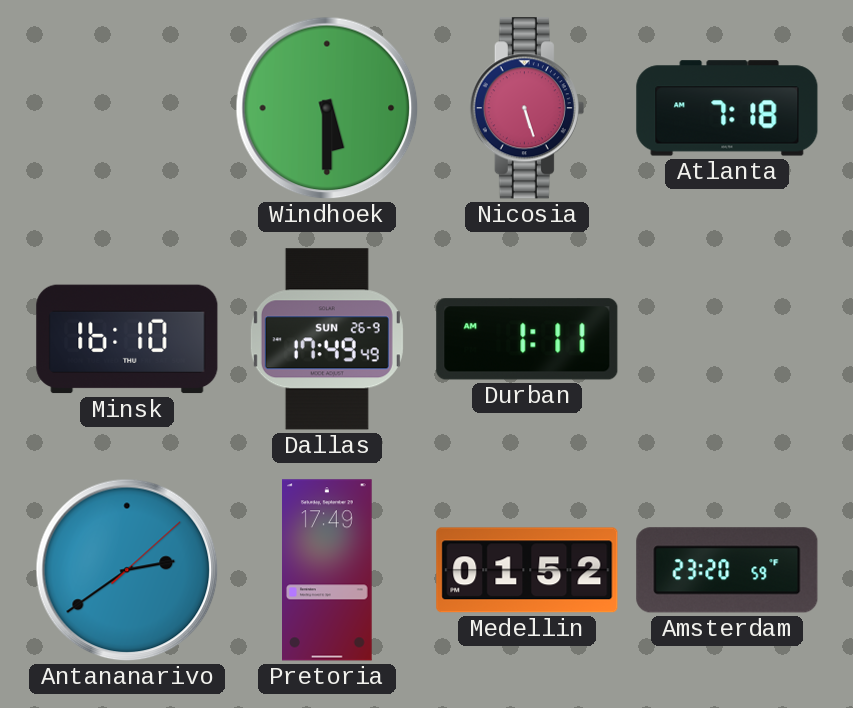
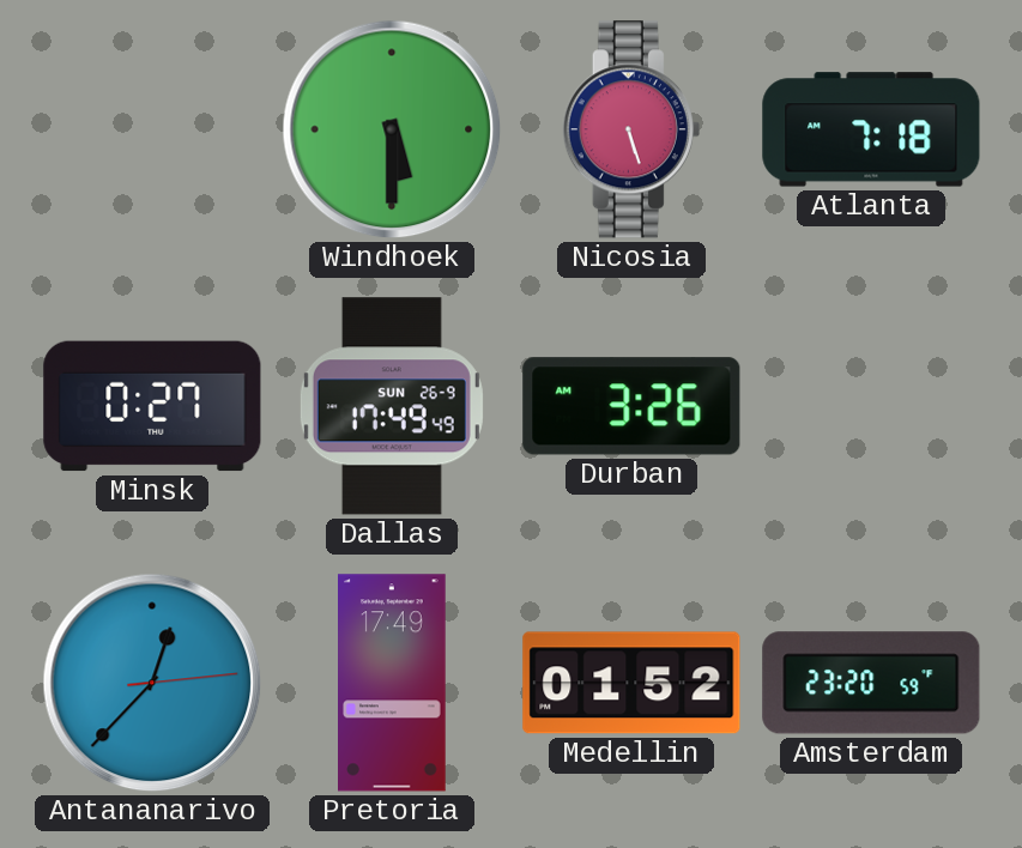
Minsk: 16:10 -> 0:27 (152, 406)
Durban: 1:11 -> 3:26 (631, 406)
Antananarivo: 2:39 -> 12:37 (152, 683)
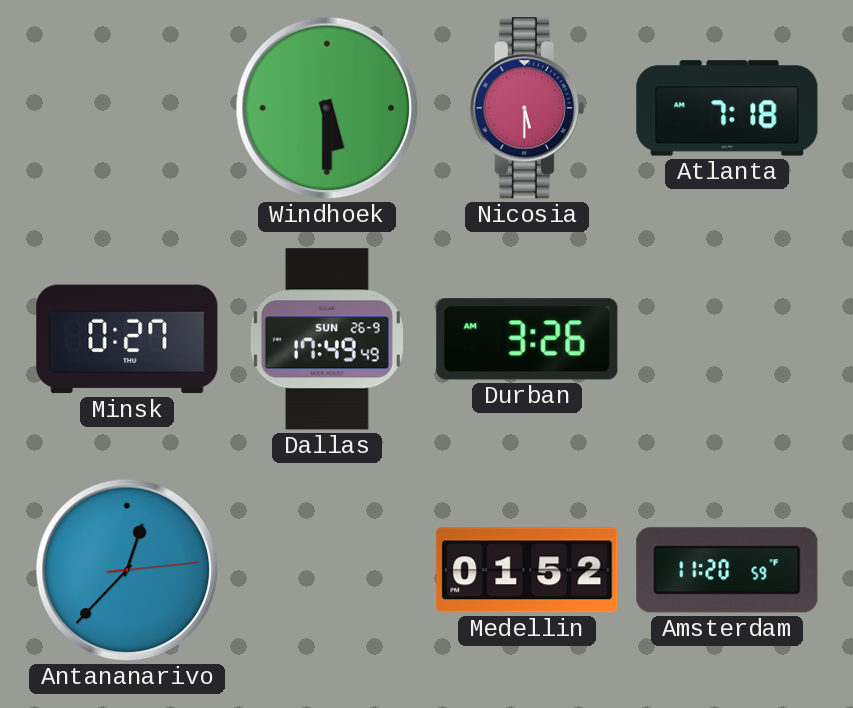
Nicosia: 5:27 -> 5:30 (527, 108)
Pretoria: 17:49 -> none (393, 683)
Amsterdam: 23:20 -> 11:20 (727, 570)
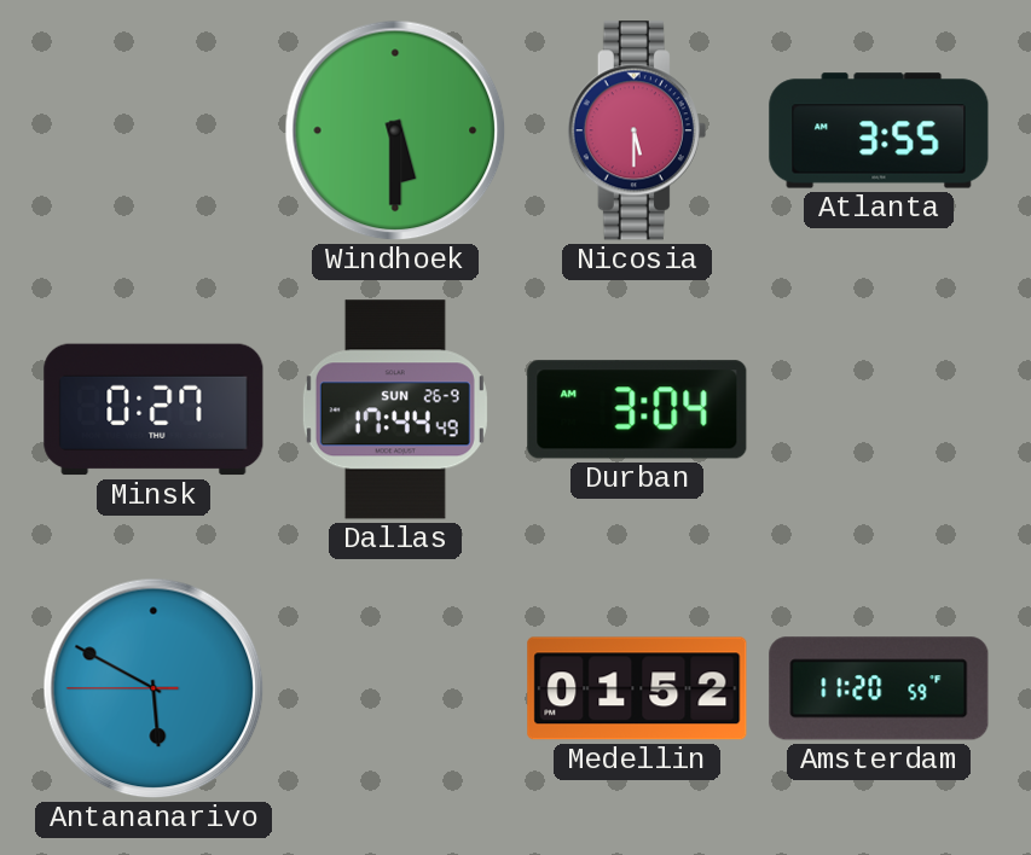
Atlanta: 7:18 -> 3:55 (879, 130)
Dallas: 17:49 -> 17:44 (395, 409)
Durban: 3:26 -> 3:04 (637, 409)
Antananarivo: 12:37 -> 5:49 (154, 688)
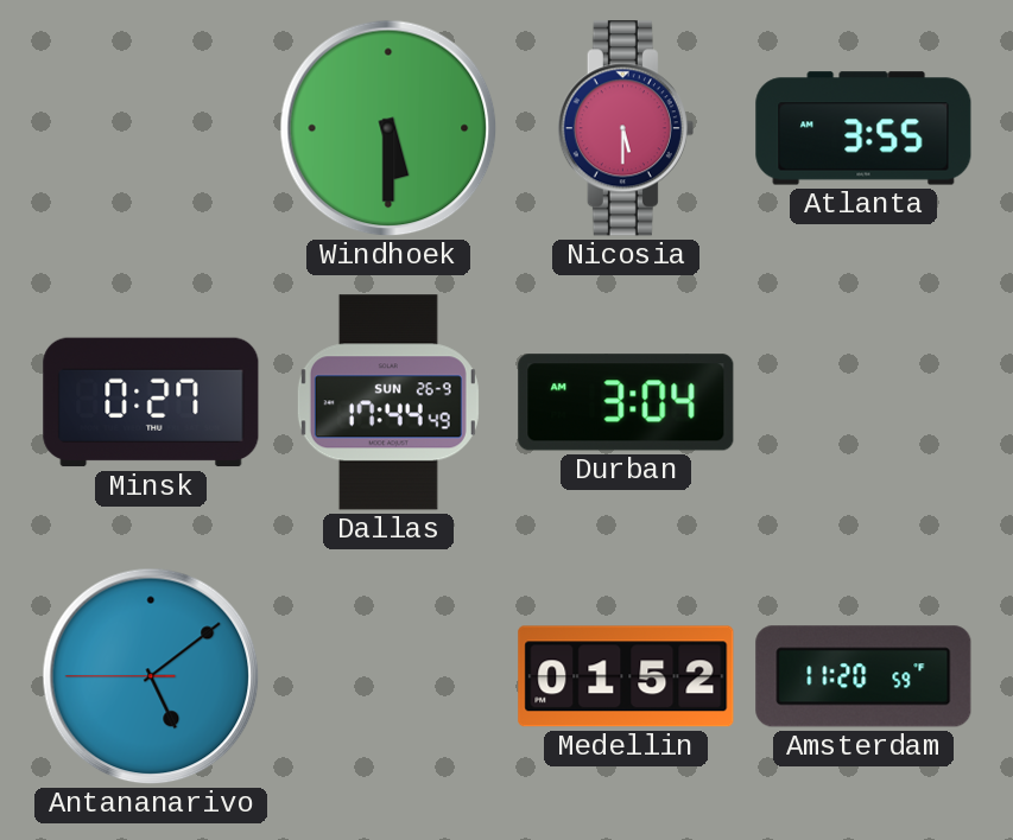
Antananarivo: 5:49 -> 5:08 (151, 676)
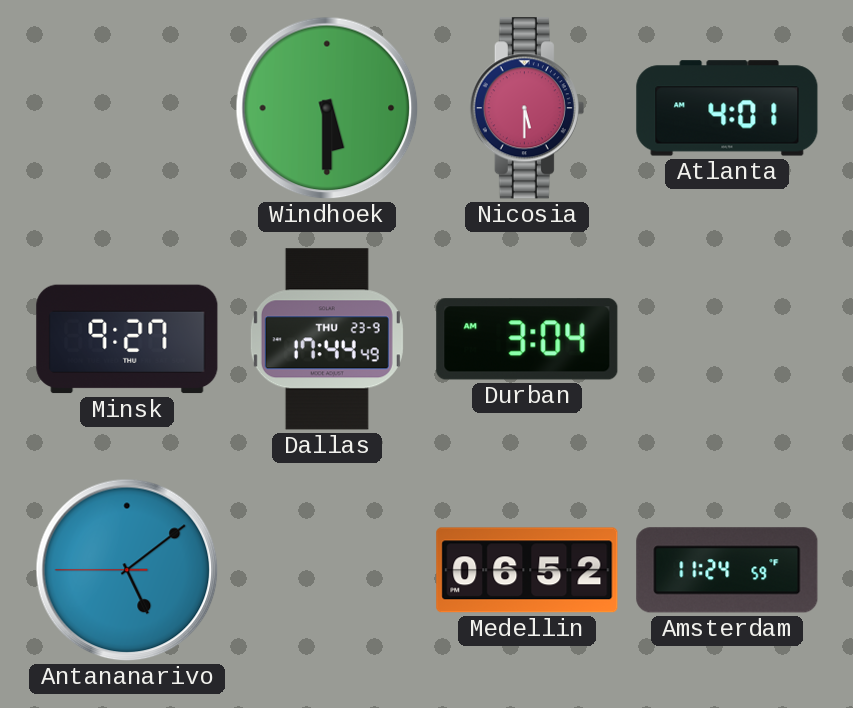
Atlanta: 3:55 -> 4:01 (727, 108)
Minsk: 0:27 -> 9:27 (127, 339)
Dallas date: SUN 26-9 -> THU 23-9 (327, 339)
Medellin: 01:52 -> 06:52 (527, 570)
Amsterdam: 11:20 -> 11:24 (727, 570)
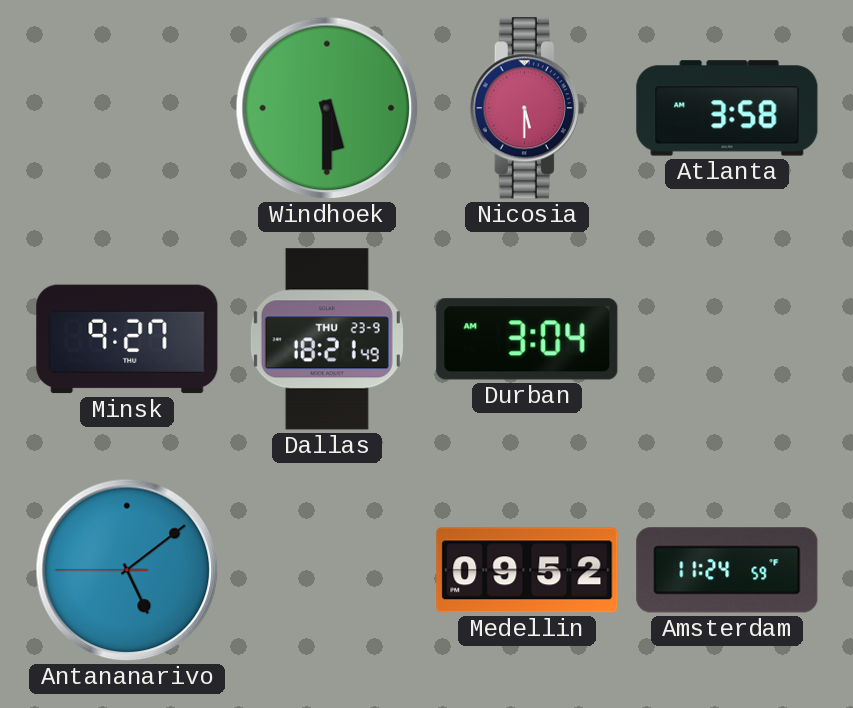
Atlanta: 4:01 -> 3:58 (727, 108)
Dallas: 17:44 -> 18:21 (327, 339)
Medellin: 06:52 -> 09:52 (527, 570)
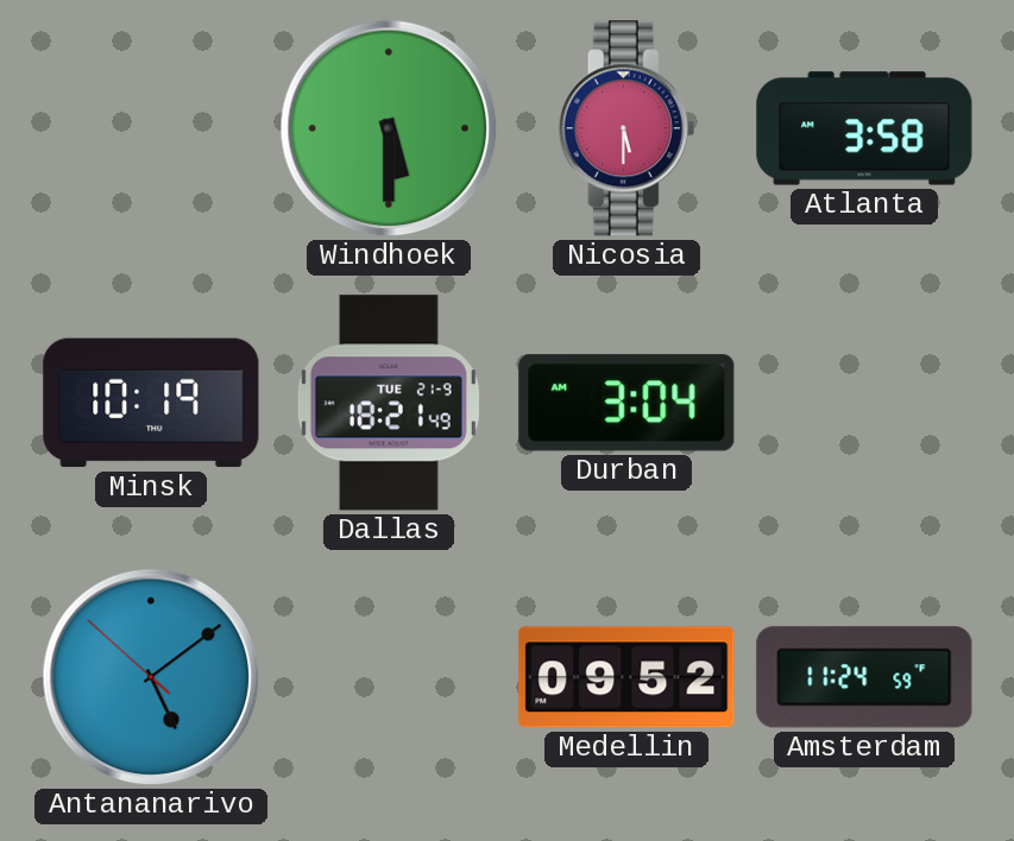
Minsk: 9:27 -> 10:19 (151, 403)
Dallas date: THU 23-9 -> TUE 21-9 (389, 403)
Antananarivo: 5:08:45 -> 5:08:52 (151, 677)
